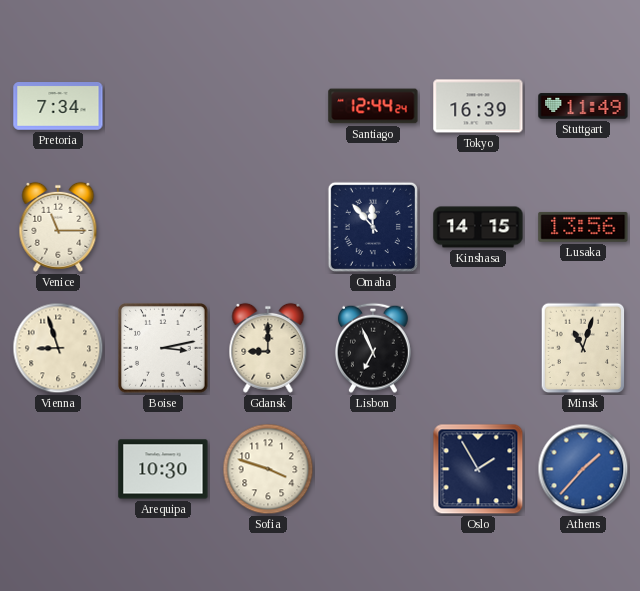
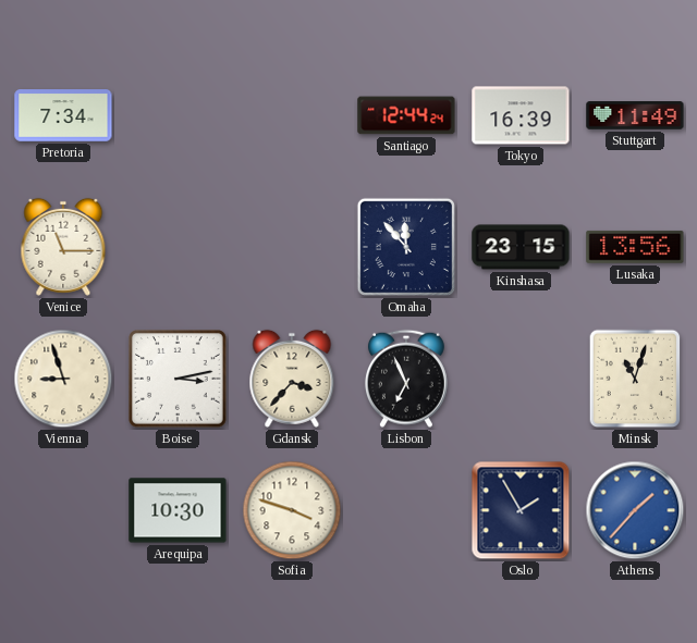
Kinshasa: 14:15 -> 23:15 (521, 247)
Gdansk: 9:00 -> 3:37 (292, 379)
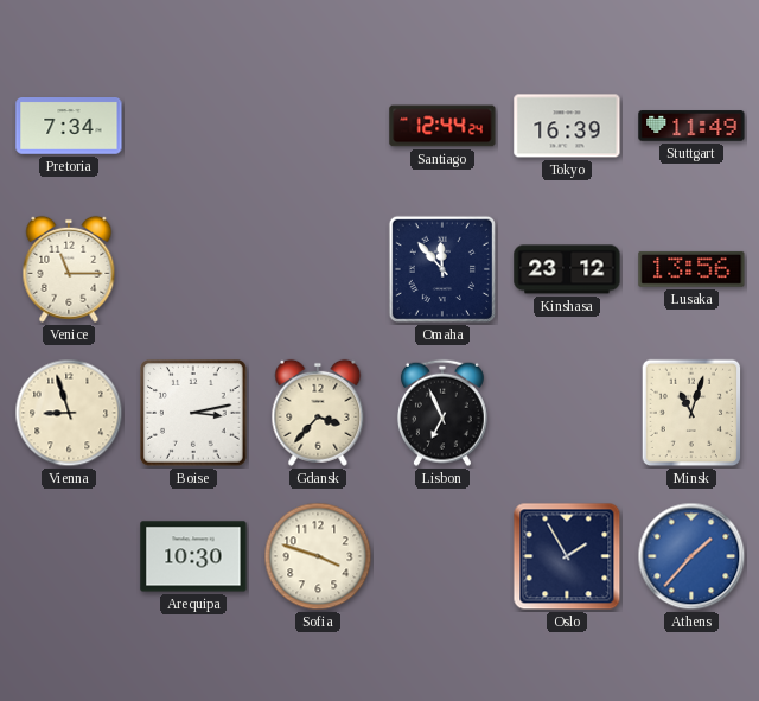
Kinshasa: 23:15 -> 23:12 (567, 269)
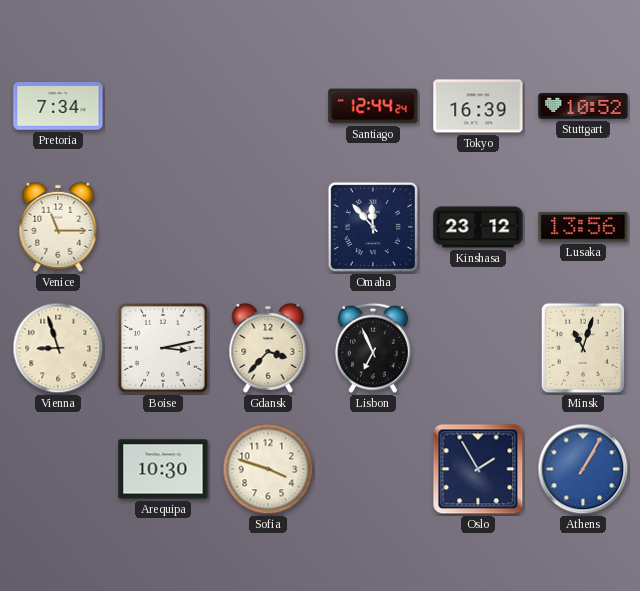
Stuttgart: 11:49 -> 10:52 (583, 106)
Athens: 1:37 -> 1:05 (583, 469)
